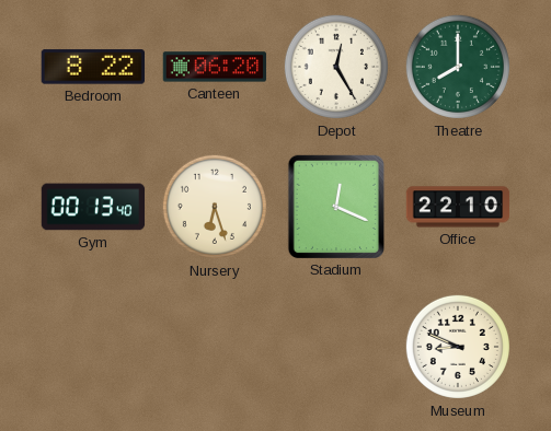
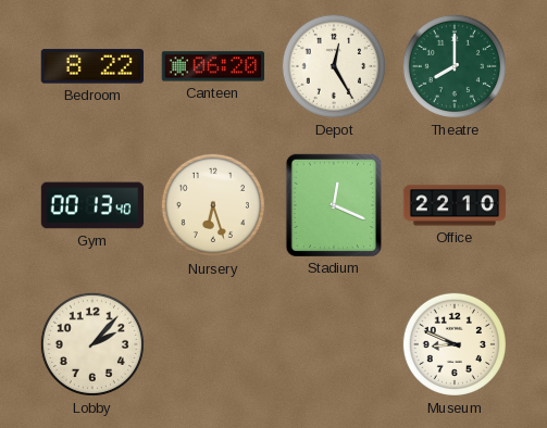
Lobby: none -> 2:07 (92, 344)
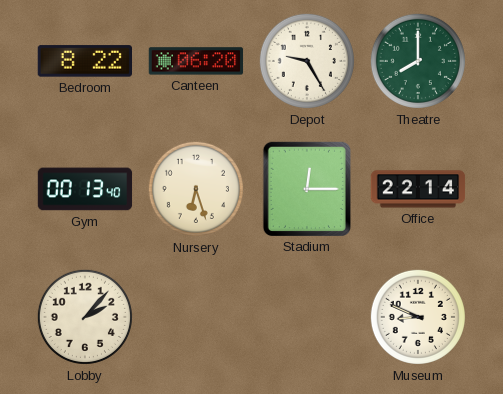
Depot: 12:25 -> 9:25 (307, 61)
Stadium: 12:19 -> 12:15 (306, 188)
Office: 22:10 -> 22:14 (418, 189)
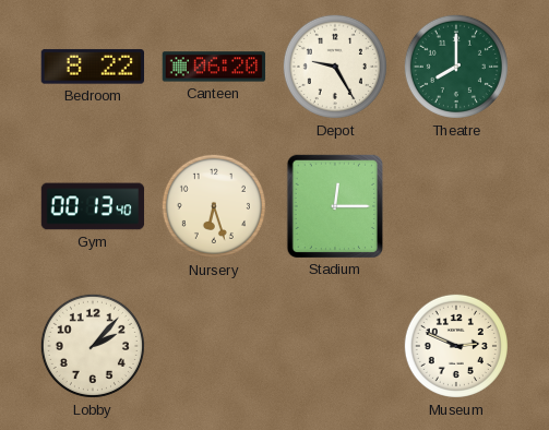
Office: 22:14 -> none (418, 189)
Museum: 8:49 -> 2:49 (456, 346)
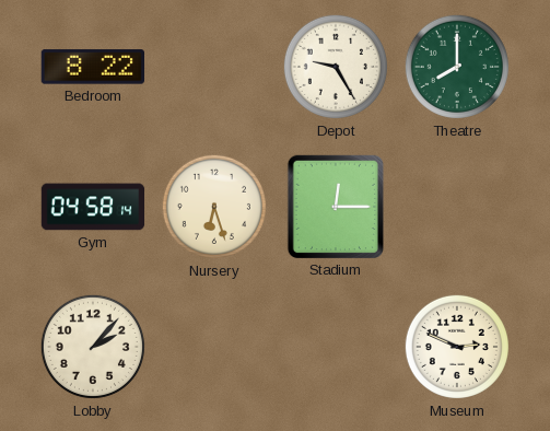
Canteen: 06:20 -> none (214, 67)
Gym: 00:13 -> 04:58 (93, 207)
